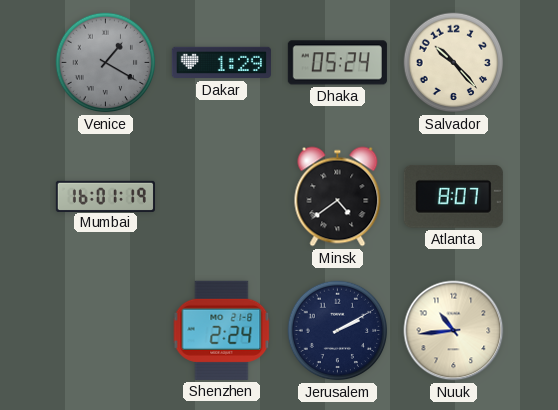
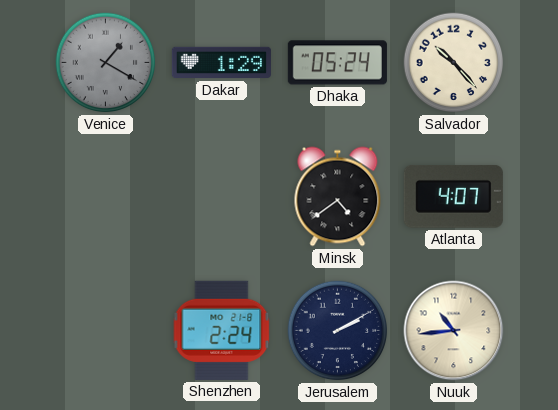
Mumbai: 16:01 -> none (105, 196)
Atlanta: 8:07 -> 4:07 (453, 196)
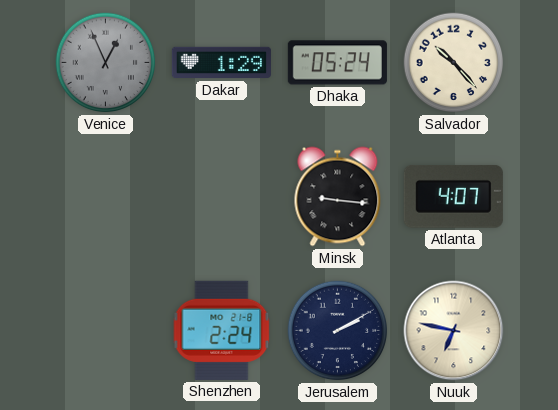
Venice: 1:20 -> 12:56 (106, 63)
Minsk: 4:39 -> 9:16 (338, 197)
Nuuk: 10:44 -> 6:47 (454, 331)
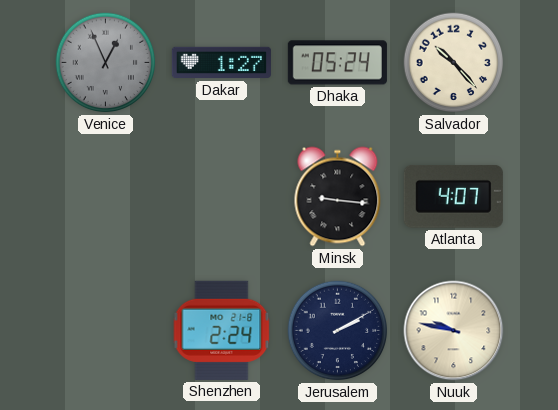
Dakar: 1:29 -> 1:27 (221, 63)
Nuuk: 6:47 -> 9:47 (454, 331)
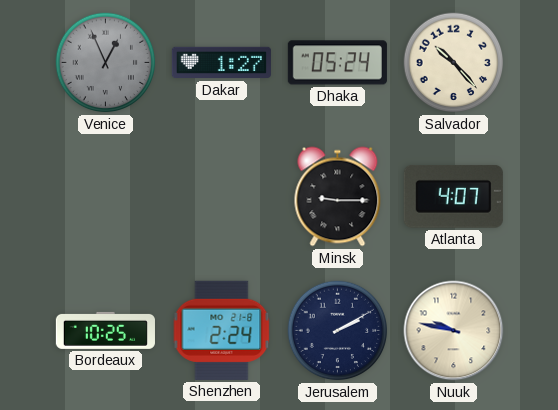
Minsk: 9:16 -> 9:15 (338, 197)
Bordeaux: none -> 10:25 (105, 330)
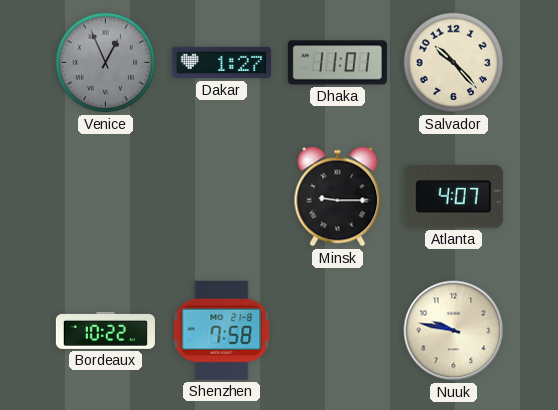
Dhaka: 05:24 -> 11:01 (337, 63)
Bordeaux: 10:25 -> 10:22 (105, 330)
Shenzhen: 2:24 -> 7:58 (222, 330)
Jerusalem: 2:10 -> none (338, 331)
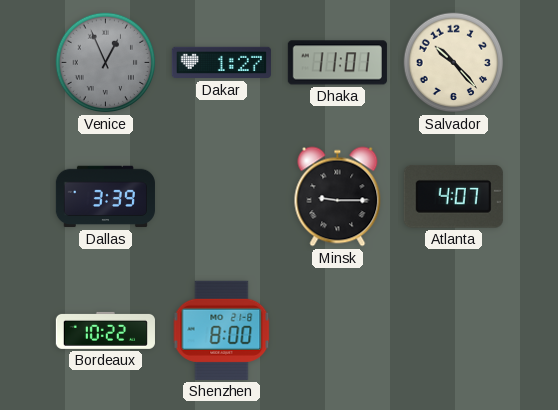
Dallas: none -> 3:39 (105, 197)
Shenzhen: 7:58 -> 8:00 (222, 330)
Nuuk: 9:47 -> none (454, 331)
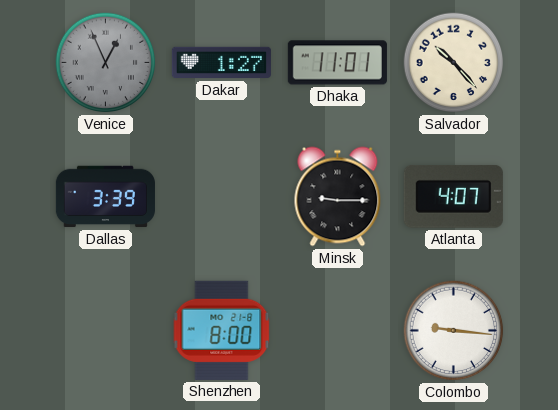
Bordeaux: 10:22 -> none (105, 330)
Colombo: none -> 9:16 (454, 331)
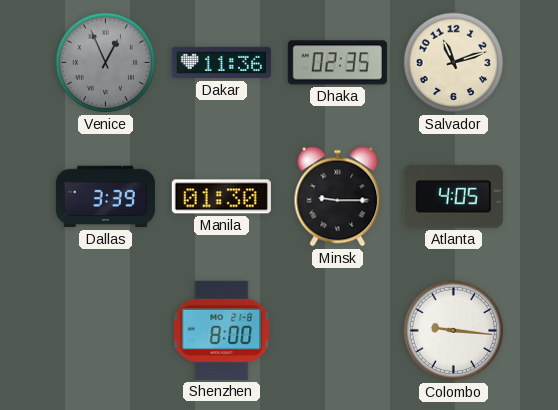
Dakar: 1:27 -> 11:36 (221, 63)
Dhaka: 11:01 -> 02:35 (337, 63)
Salvador: 10:23 -> 11:12 (454, 63)
Manila: none -> 01:30 (221, 197)
Atlanta: 4:07 -> 4:05 (453, 196)
